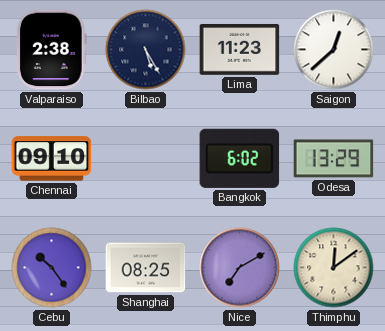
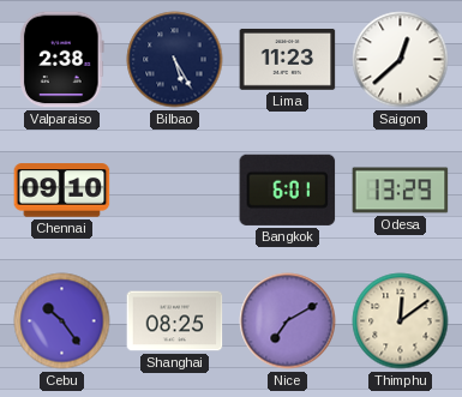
Bangkok: 6:02 -> 6:01 (288, 190)
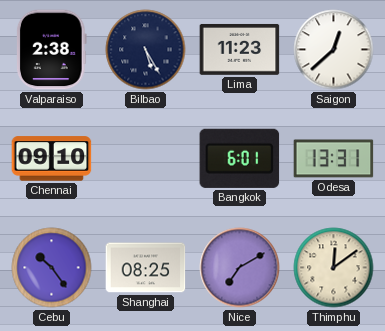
Odesa: 13:29 -> 13:31 (334, 159)
